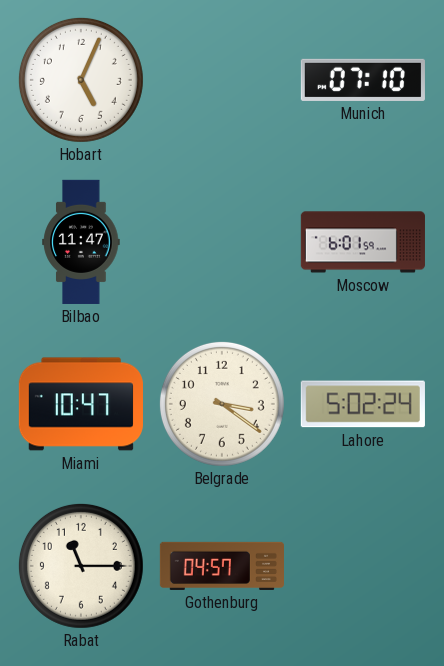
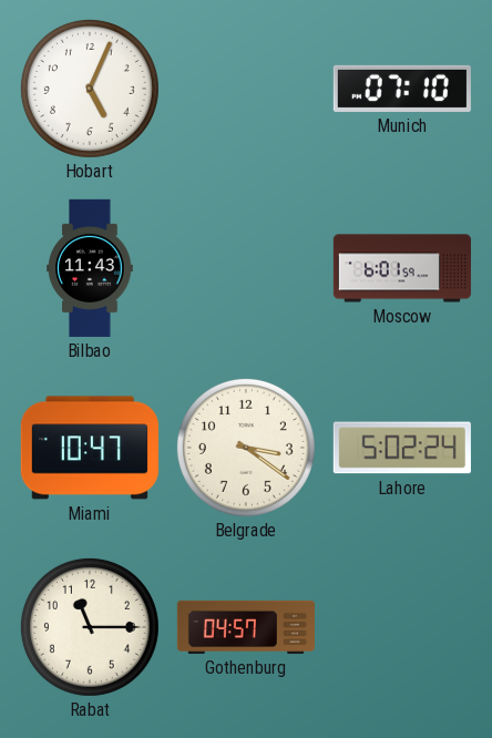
Bilbao: 11:47 -> 11:43 (90, 268)
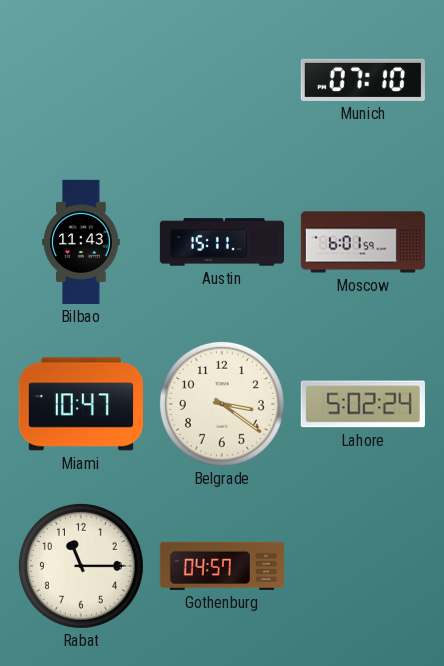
Hobart: 5:04 -> none (90, 89)
Austin: none -> 15:11 (221, 242)
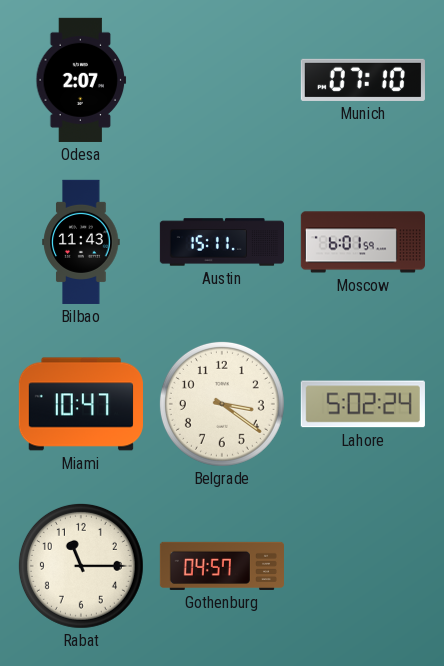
Odesa: none -> 2:07 (81, 80)
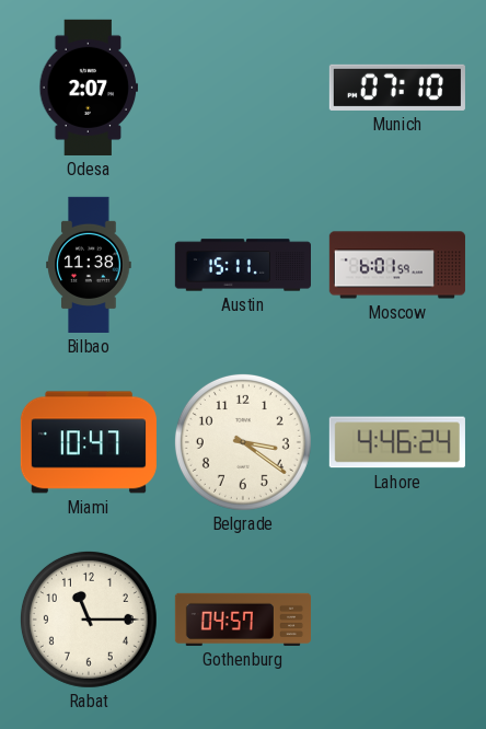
Bilbao: 11:43 -> 11:38 (89, 265)
Lahore: 5:02 -> 4:46 (397, 442)
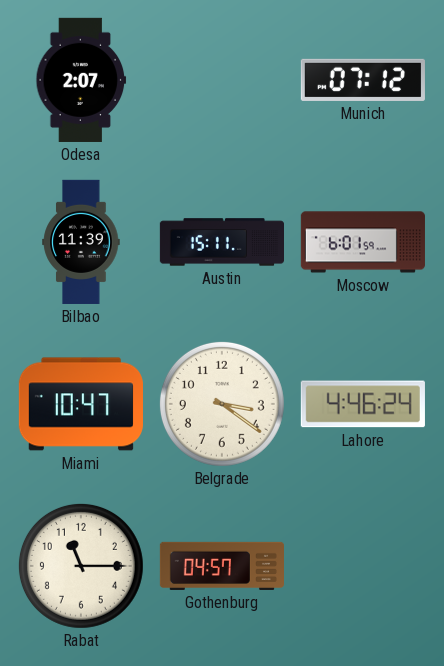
Munich: 07:10 -> 07:12 (363, 80)
Bilbao: 11:38 -> 11:39 (81, 242)
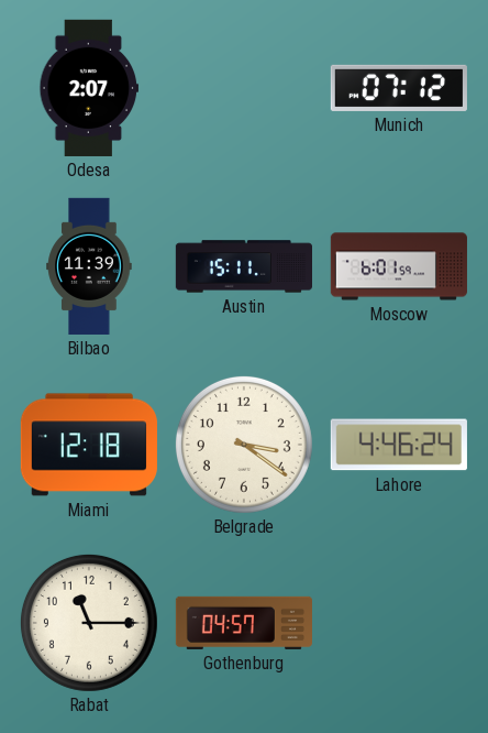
Miami: 10:47 -> 12:18 (89, 445)
